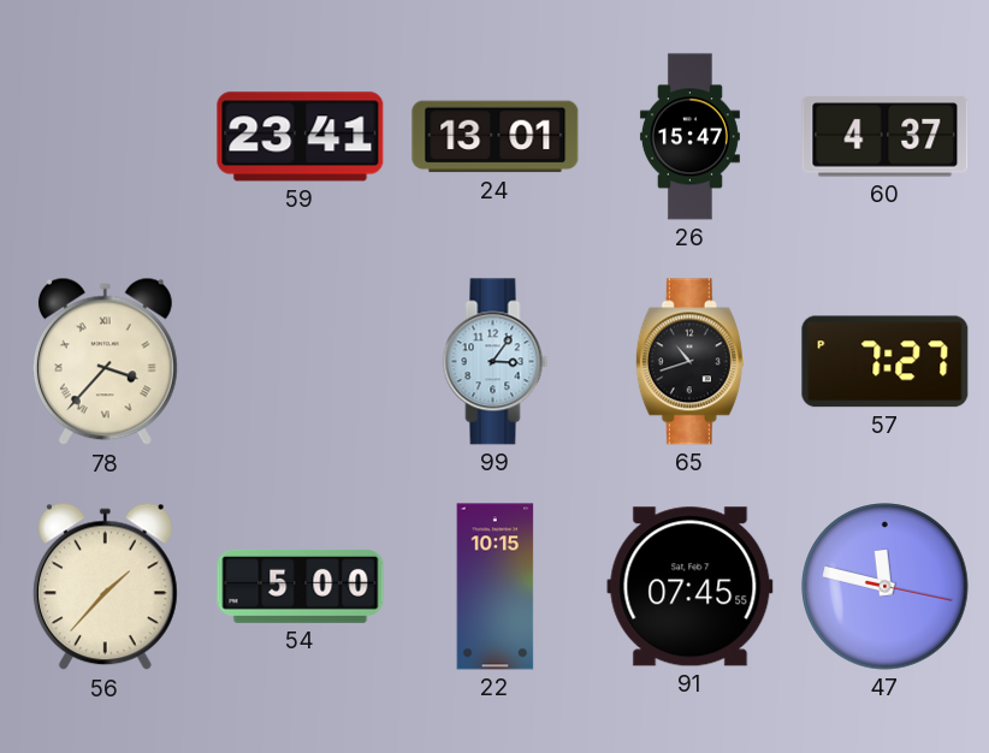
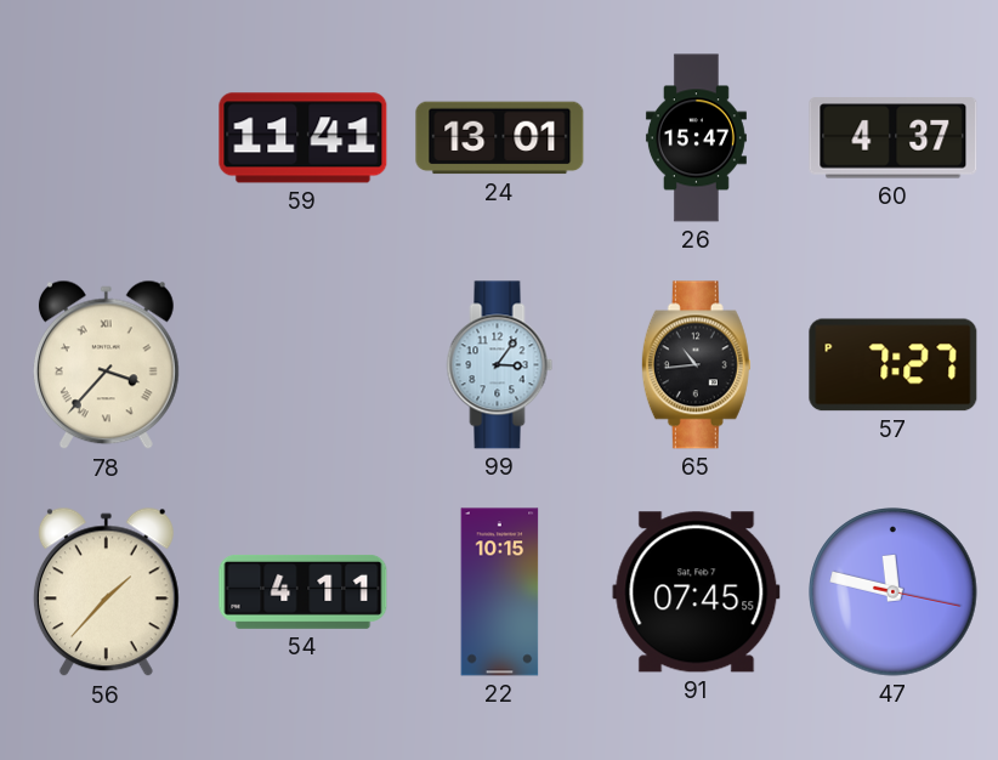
59: 23:41 -> 11:41 (304, 138)
65: 10:42 -> 10:44 (696, 365)
54: 5:00 -> 4:11 (304, 591)
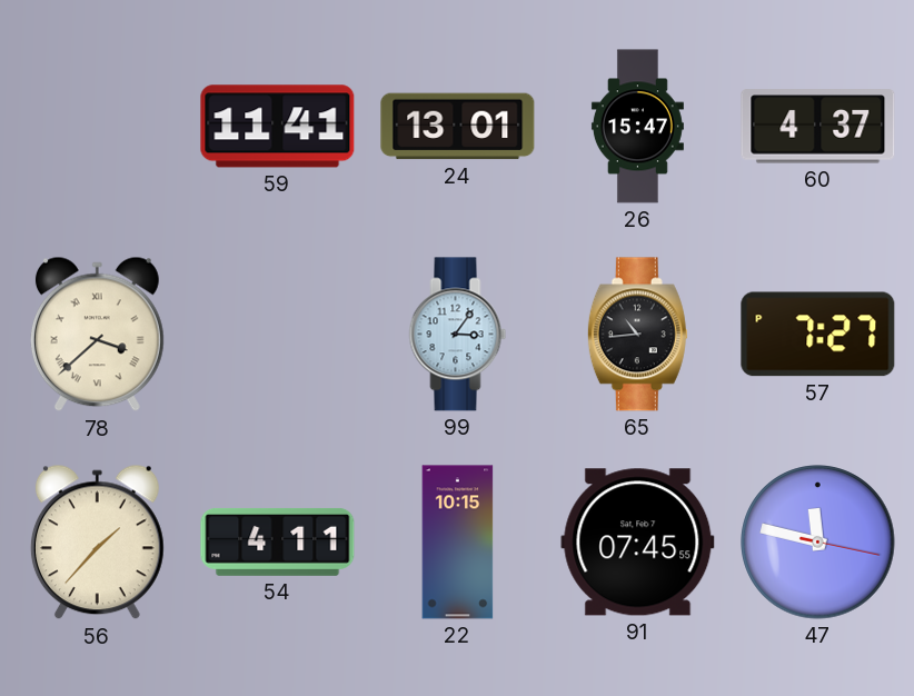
78: 3:37 -> 3:38 (97, 335)
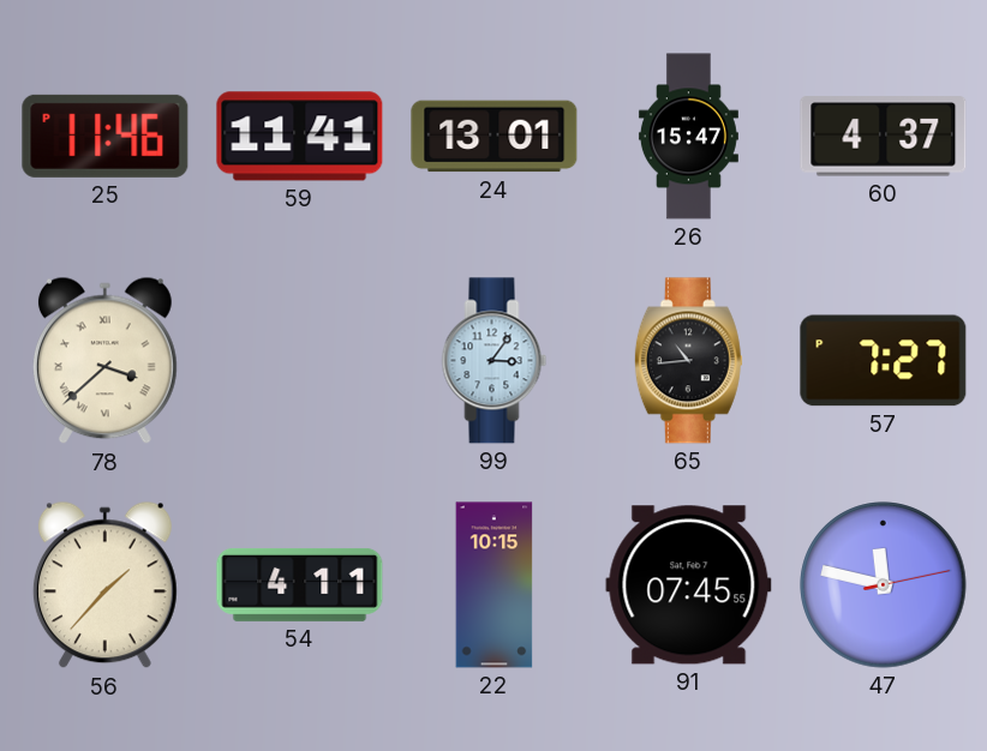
25: none -> 11:46 (106, 136)
47: 11:47:17 -> 11:47:13 (884, 585)
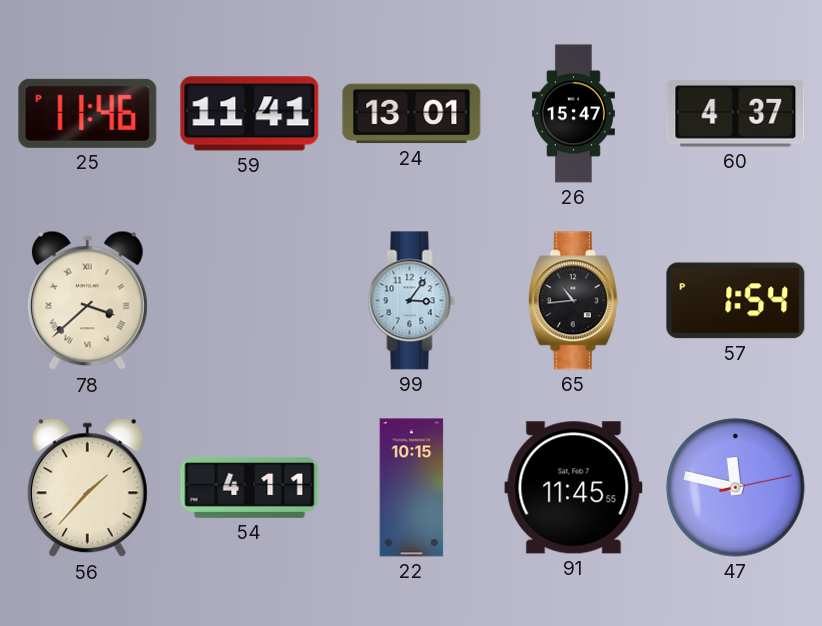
57: 7:27 -> 1:54 (736, 301)
91: 07:45 -> 11:45 (574, 488)
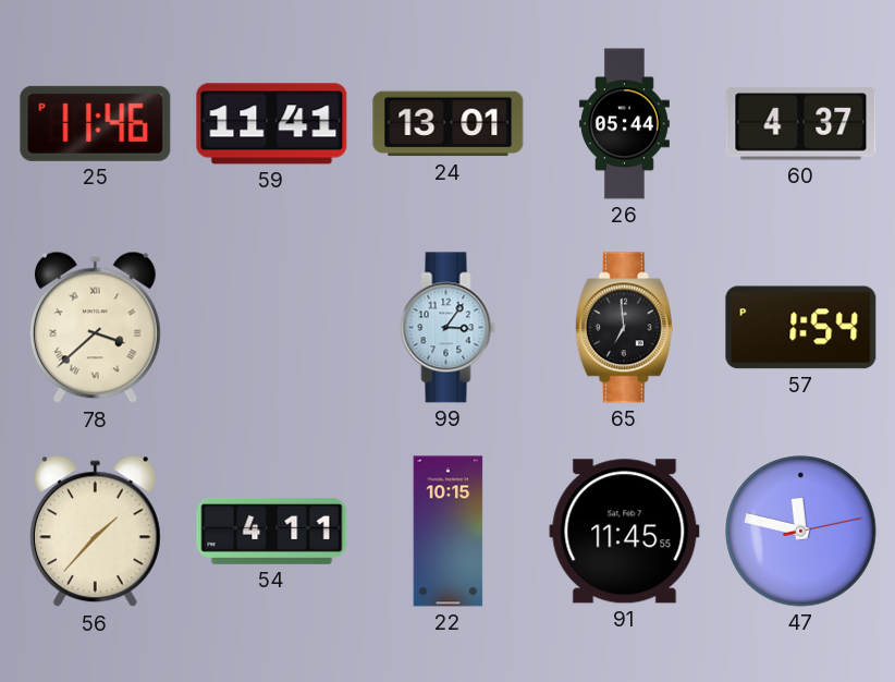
26: 15:47 -> 05:44 (624, 124)
65: 10:44 -> 6:59 (624, 328)
